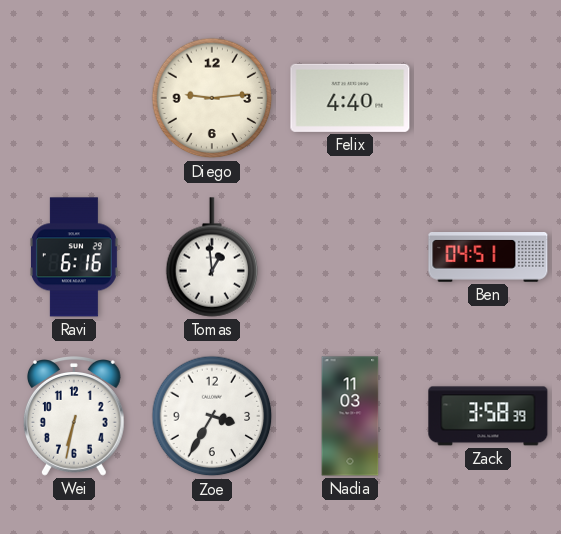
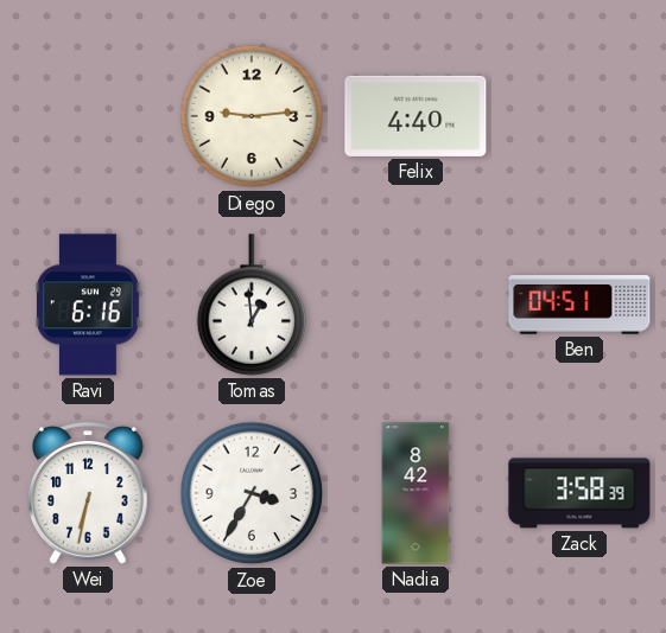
Nadia: 11:03 -> 8:42 (416, 493)
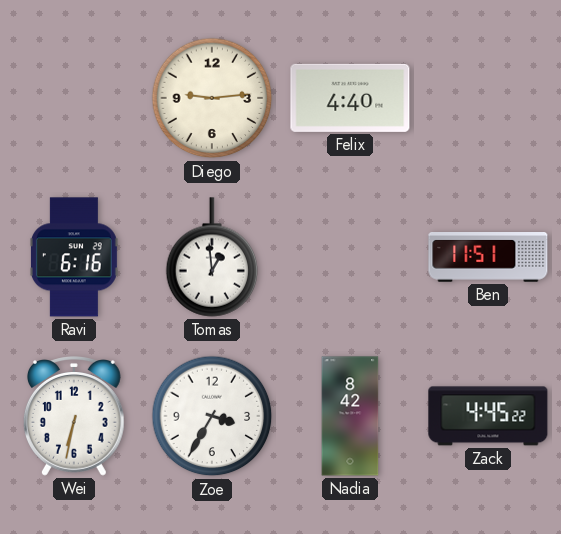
Ben: 04:51 -> 11:51 (488, 258)
Zack: 3:58 -> 4:45 (488, 416)
